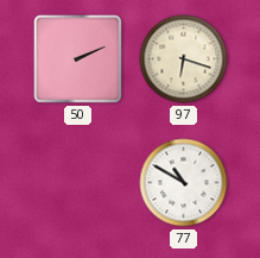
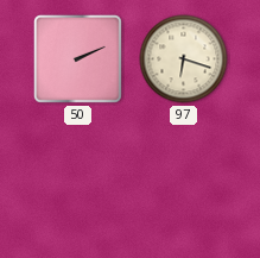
77: 10:50 -> none (184, 183)
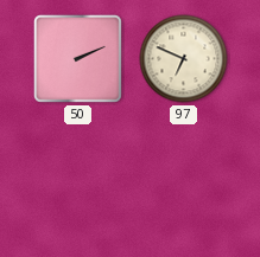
97: 6:18 -> 6:49 (184, 59)
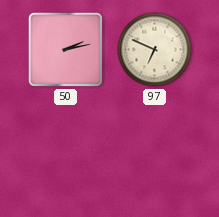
50: 2:11 -> 2:13 (65, 49)
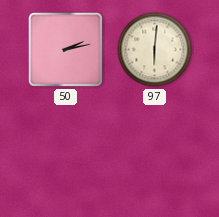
97: 6:49 -> 6:01 (155, 50)
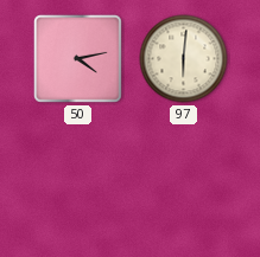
50: 2:13 -> 4:13 (77, 58)
